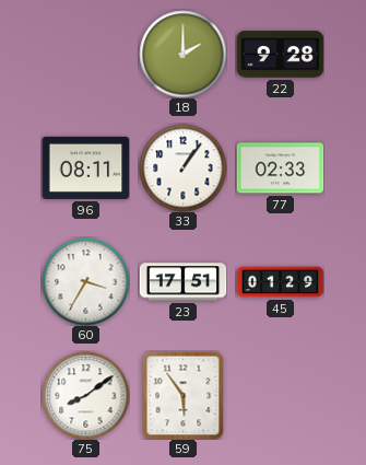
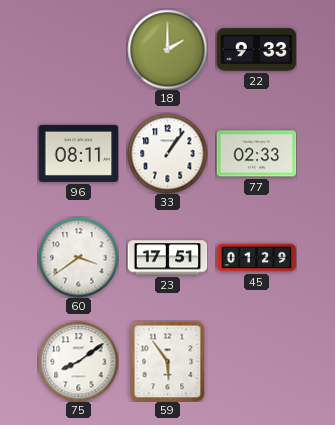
22: 9:28 -> 9:33 (256, 50)
60: 3:35 -> 3:39 (78, 257)
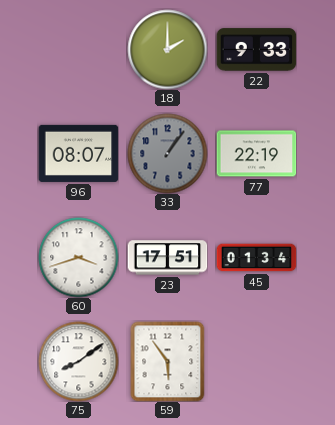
96: 08:11 -> 08:07 (78, 153)
33 dial: white -> grey (167, 153)
77: 02:33 -> 22:19 (256, 154)
60: 3:39 -> 3:42 (78, 257)
45: 01:29 -> 01:34 (256, 258)
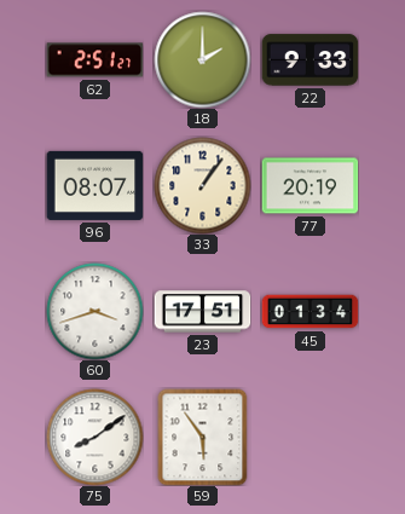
62: none -> 2:51 (94, 60)
33 dial: grey -> cream (202, 185)
77: 22:19 -> 20:19 (309, 186)
